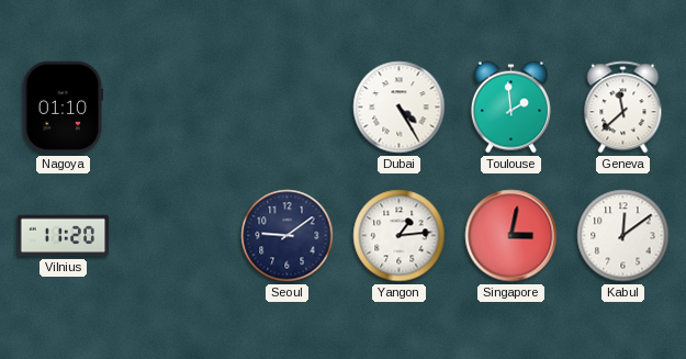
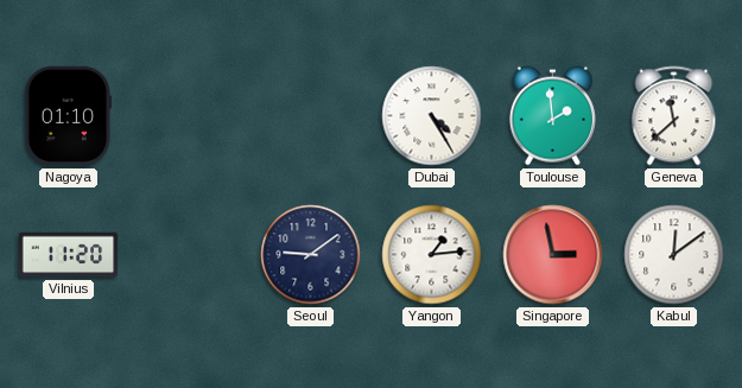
Singapore: 3:02 -> 2:58 (553, 255)
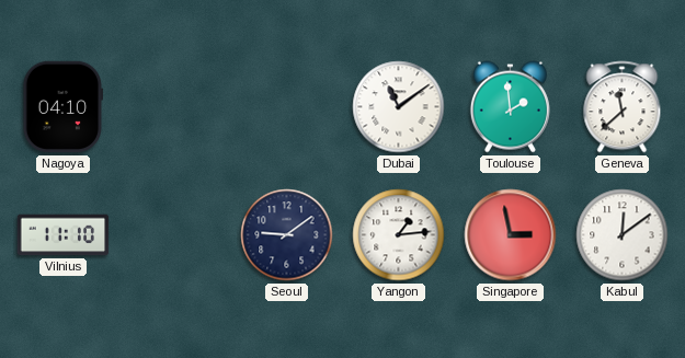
Nagoya: 01:10 -> 04:10 (62, 107)
Dubai: 4:25 -> 11:09 (399, 107)
Vilnius: 11:20 -> 11:10 (64, 235)
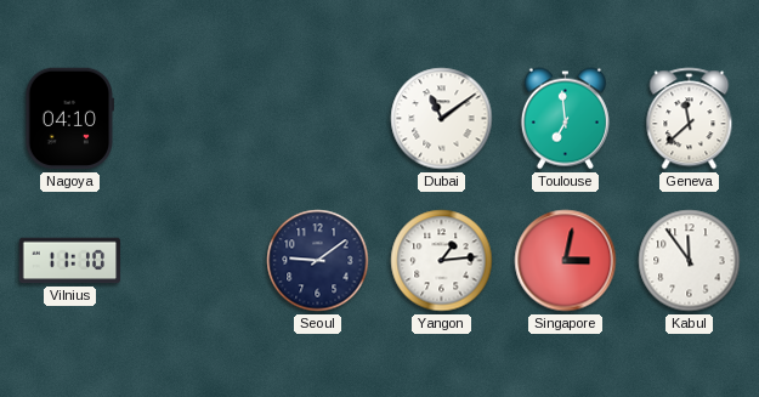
Toulouse: 1:59 -> 6:59 (565, 119)
Singapore: 2:58 -> 3:02 (566, 261)
Kabul: 12:09 -> 11:54 (690, 261)
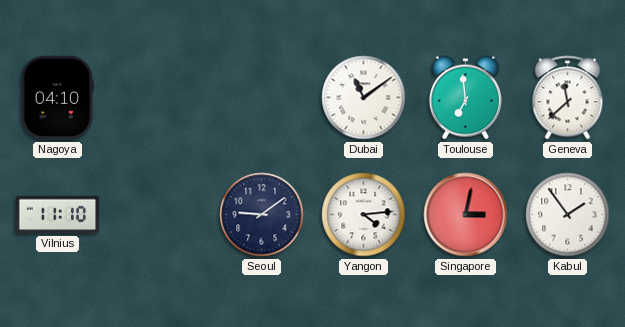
Yangon: 1:14 -> 4:14 (364, 215)
Kabul: 11:54 -> 1:54 (568, 215)
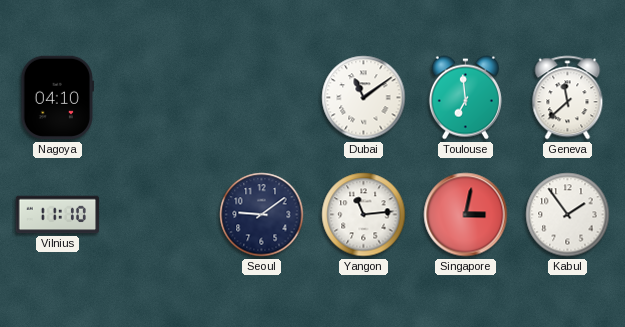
Yangon: 4:14 -> 11:14 (364, 215)
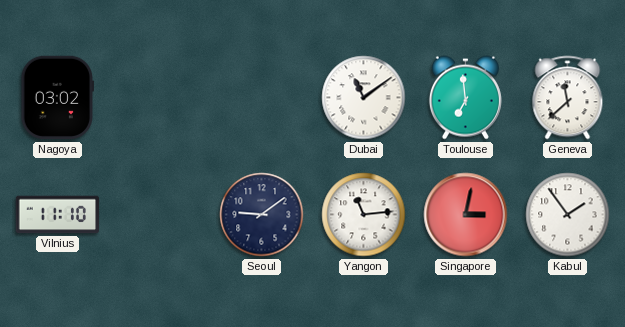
Nagoya: 04:10 -> 03:02 (57, 98)
